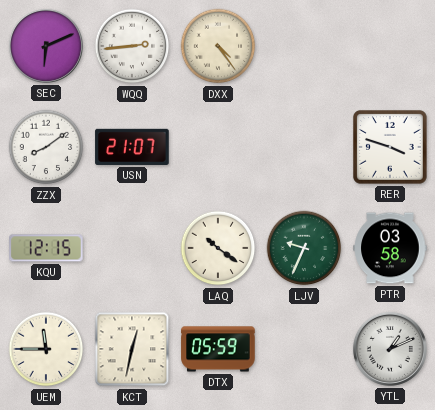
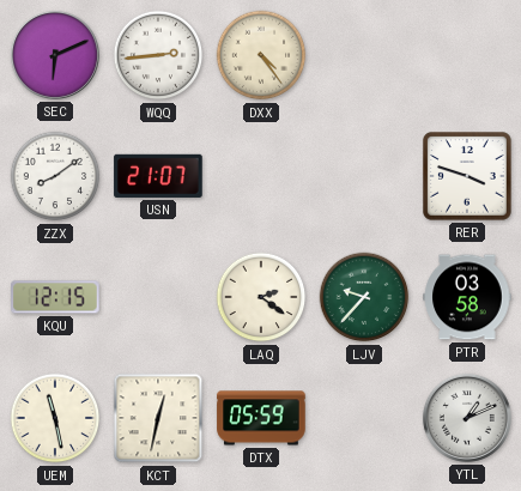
LAQ: 10:21 -> 2:21 (261, 297)
LJV: 9:34 -> 9:37 (364, 297)
UEM: 11:45 -> 11:28 (55, 418)
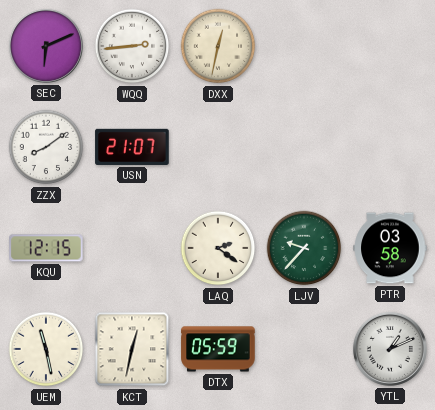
DXX: 4:24 -> 12:32 (218, 46)
RER: 3:48 -> none (468, 177)
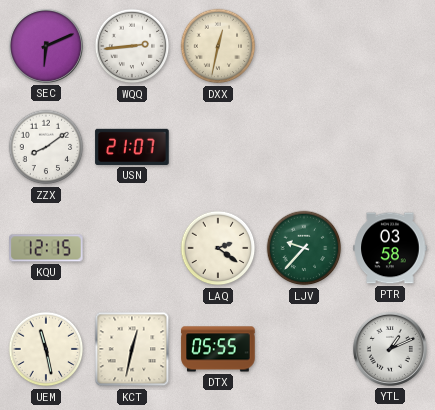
DTX: 05:59 -> 05:55 (218, 349)
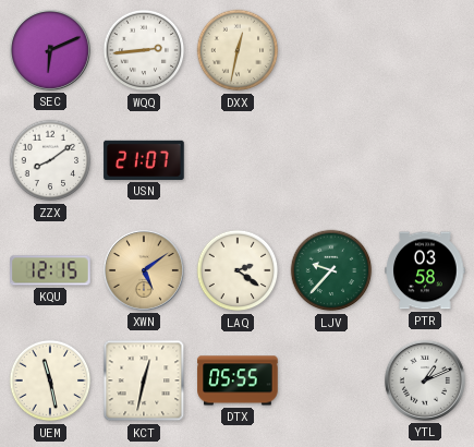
XWN: none -> 5:09 (144, 270)
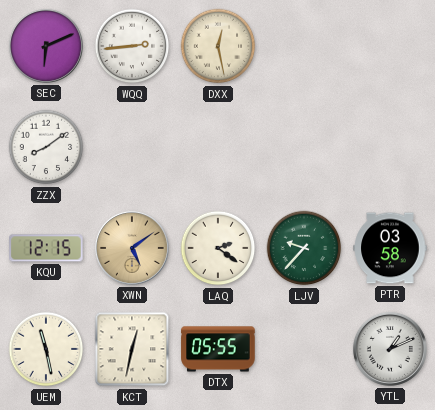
DXX: 12:32 -> 12:28 (218, 46)
USN: 21:07 -> none (144, 160)
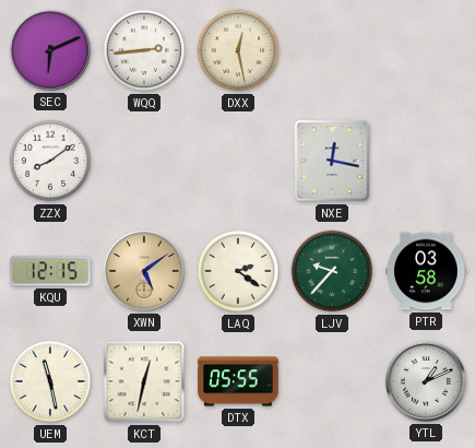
NXE: none -> 12:17 (332, 161)
